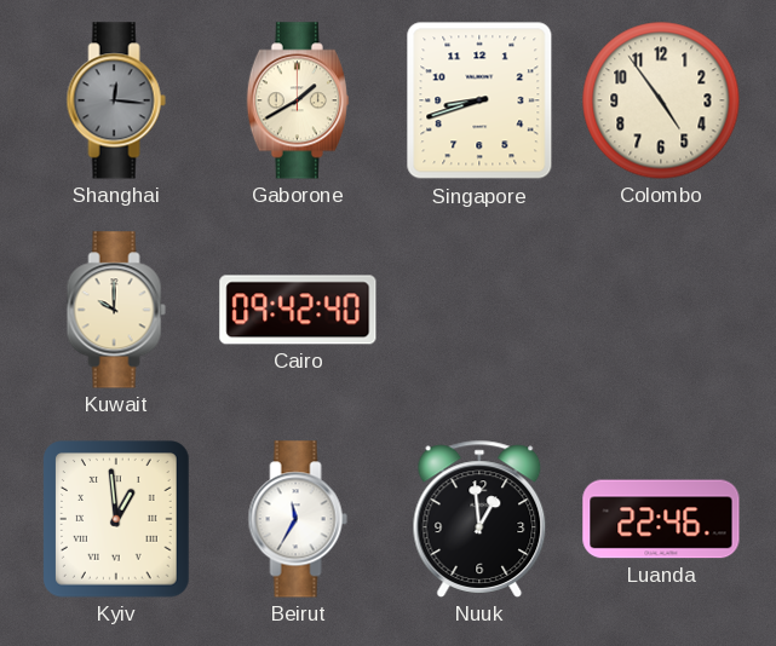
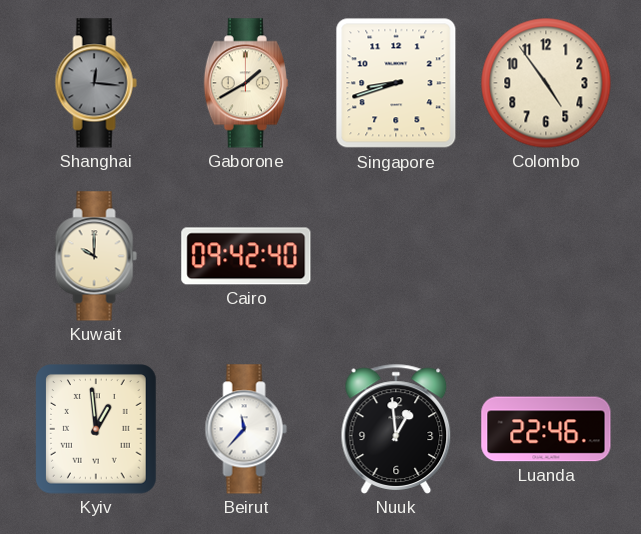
Beirut: 11:35 -> 11:37 (246, 429)
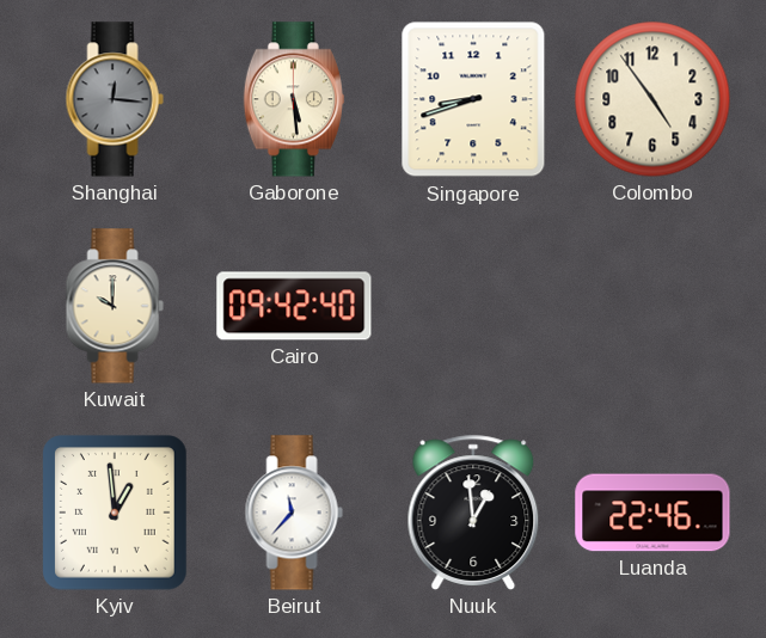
Gaborone: 1:40 -> 5:29 (294, 99)
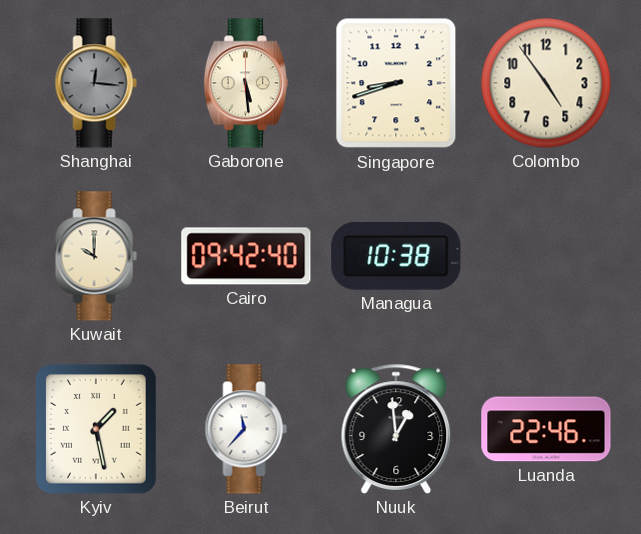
Managua: none -> 10:38 (396, 256)
Kyiv: 12:59 -> 1:28 (96, 429)
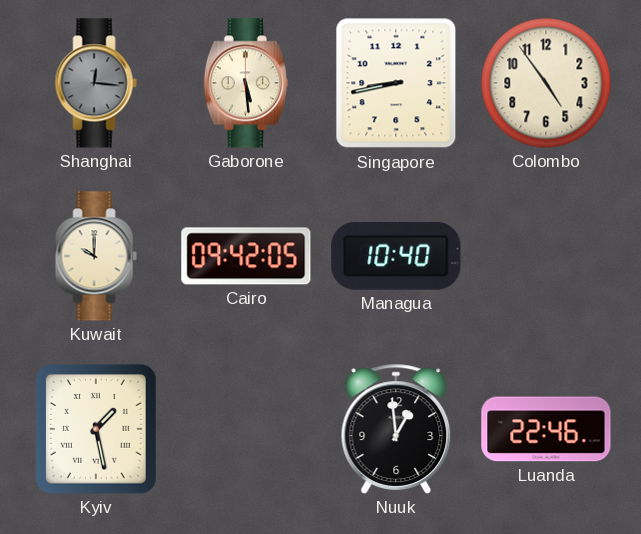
Singapore: 8:42 -> 8:43 (396, 83)
Cairo: 09:42:40 -> 09:42:05 (246, 256)
Managua: 10:38 -> 10:40 (396, 256)
Beirut: 11:37 -> none (246, 429)
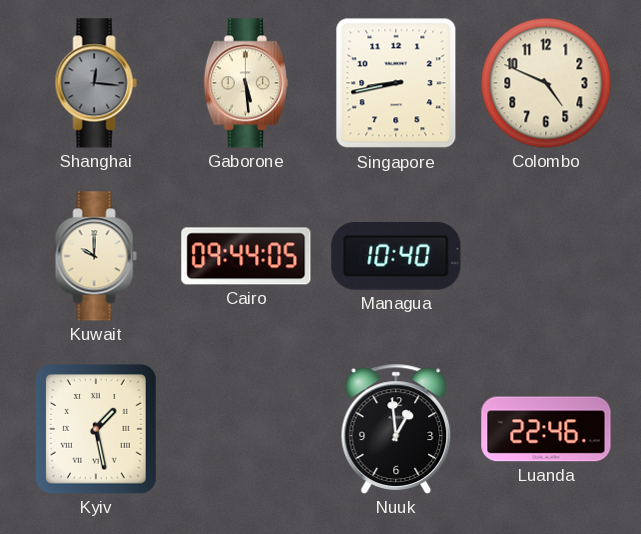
Colombo: 4:54 -> 4:49 (546, 83)
Cairo: 09:42 -> 09:44 (246, 256)
